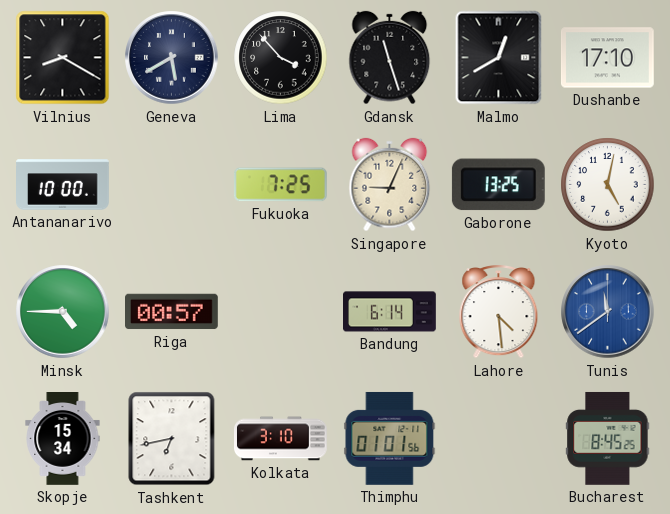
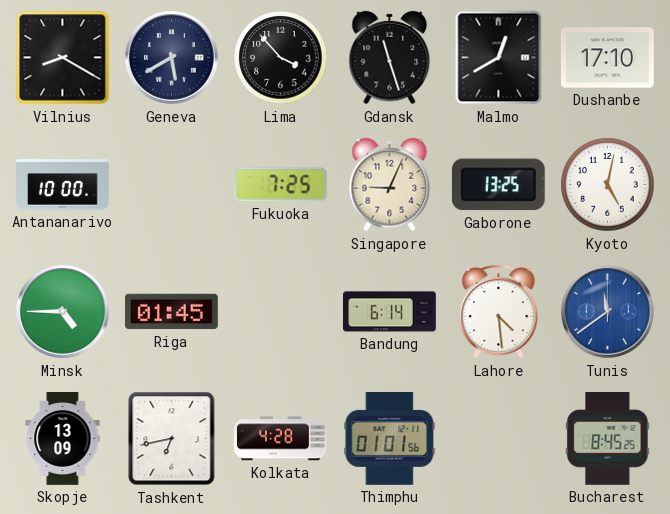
Riga: 00:57 -> 01:45 (172, 312)
Skopje: 15:34 -> 13:09 (63, 439)
Kolkata: 3:10 -> 4:28 (281, 439)
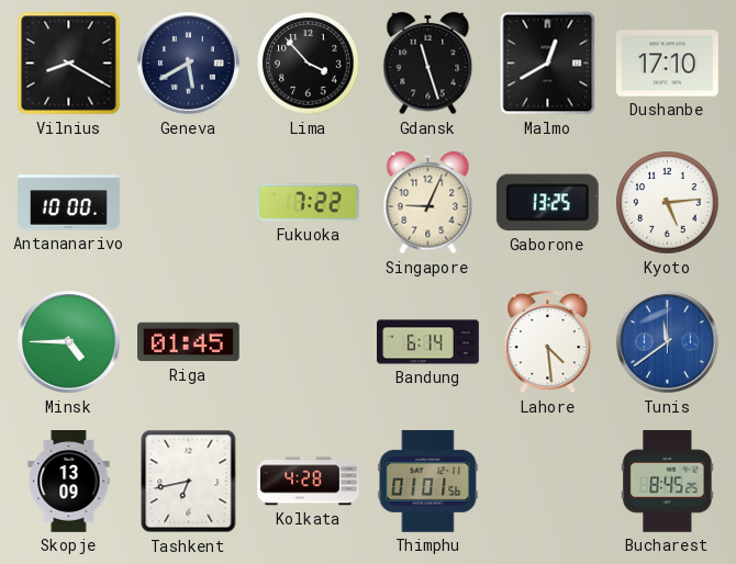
Fukuoka: 7:25 -> 7:22 (308, 203)
Kyoto: 5:02 -> 5:14 (668, 203)
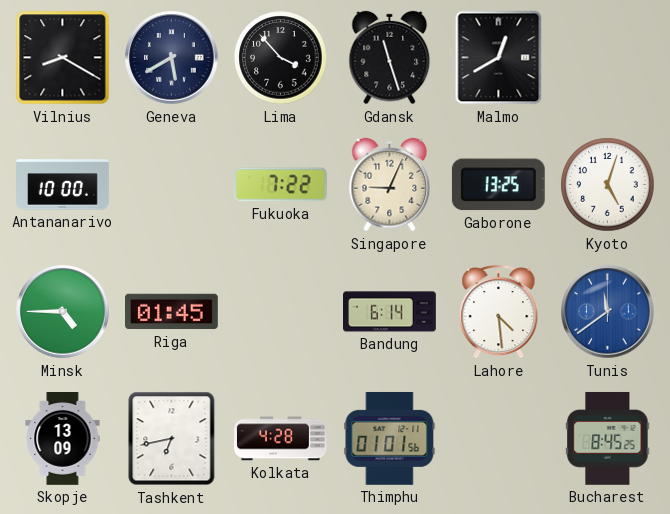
Dushanbe: 17:10 -> none (667, 64)
Kyoto: 5:14 -> 5:03 (608, 185)
